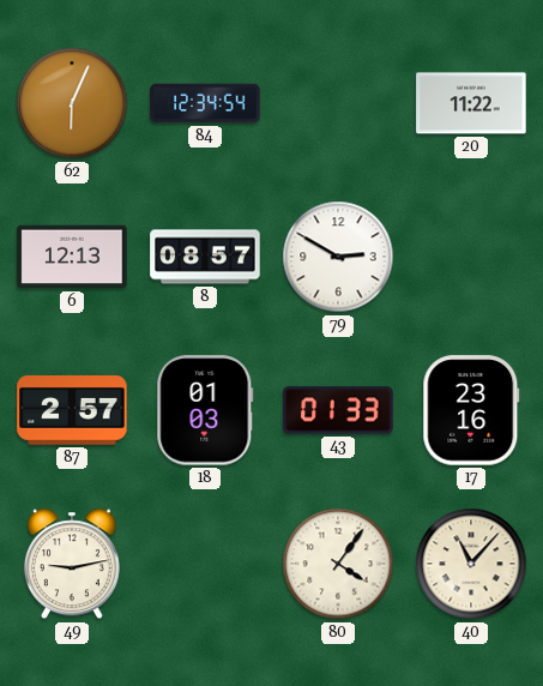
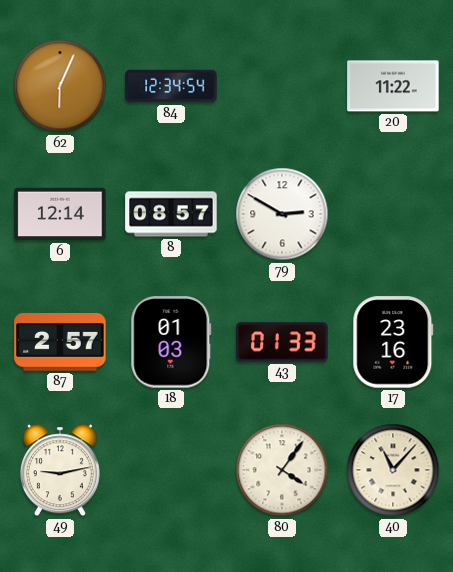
6: 12:13 -> 12:14 (60, 214)
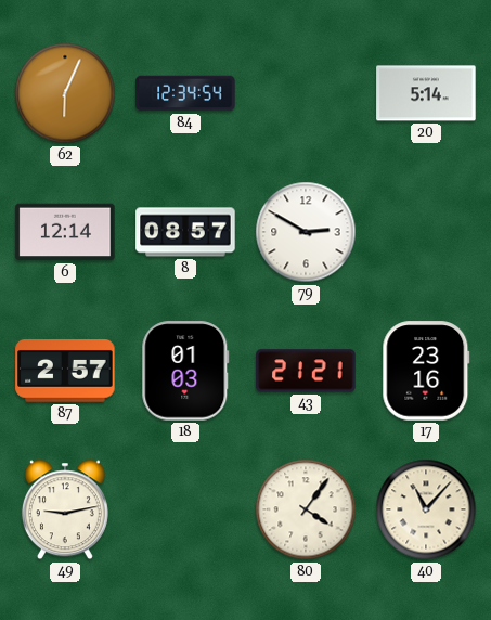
20: 11:22 -> 5:14 (426, 93)
43: 01:33 -> 21:21 (306, 371)
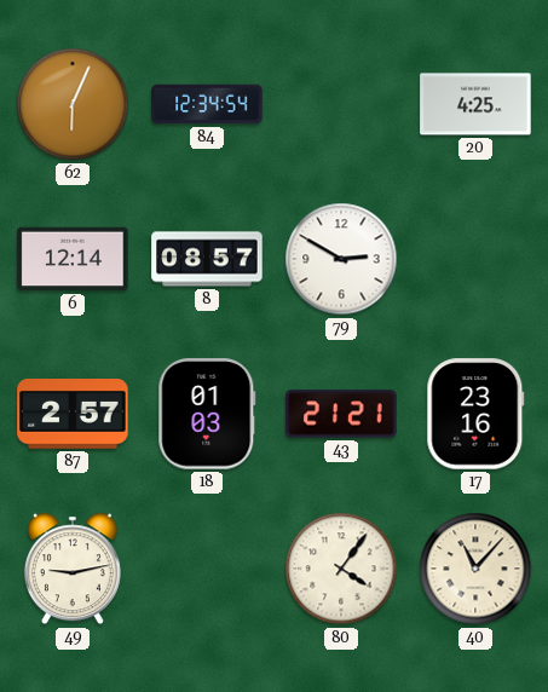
20: 5:14 -> 4:25 (475, 104)
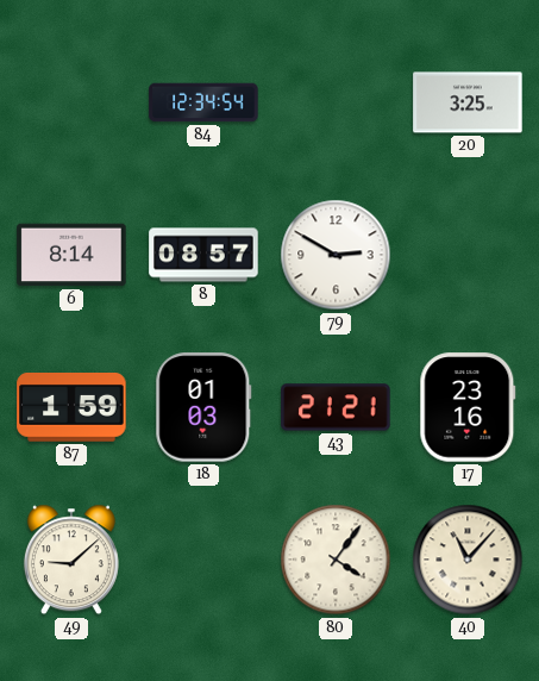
62: 6:04 -> none (73, 104)
20: 4:25 -> 3:25 (468, 102)
6: 12:14 -> 8:14 (71, 255)
87: 2:57 -> 1:59 (71, 407)
49: 9:13 -> 9:08 (71, 560)
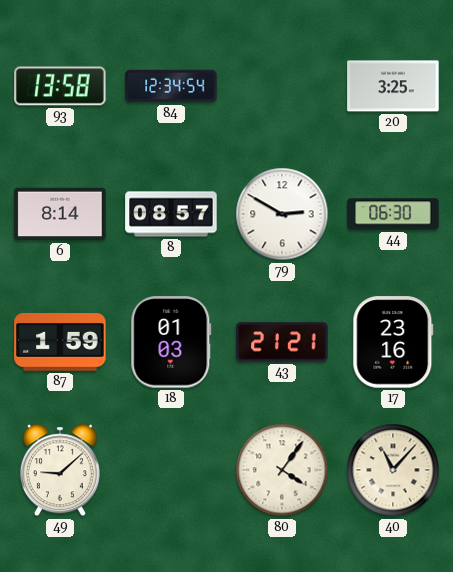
93: none -> 13:58 (60, 86)
44: none -> 06:30 (393, 214)
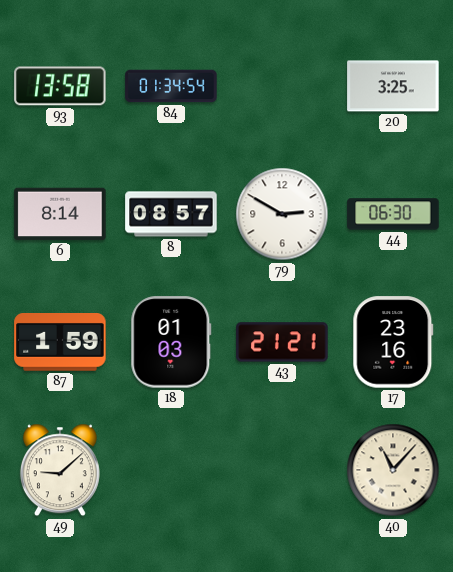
84: 12:34 -> 01:34 (171, 86)
80: 4:06 -> none (282, 470)
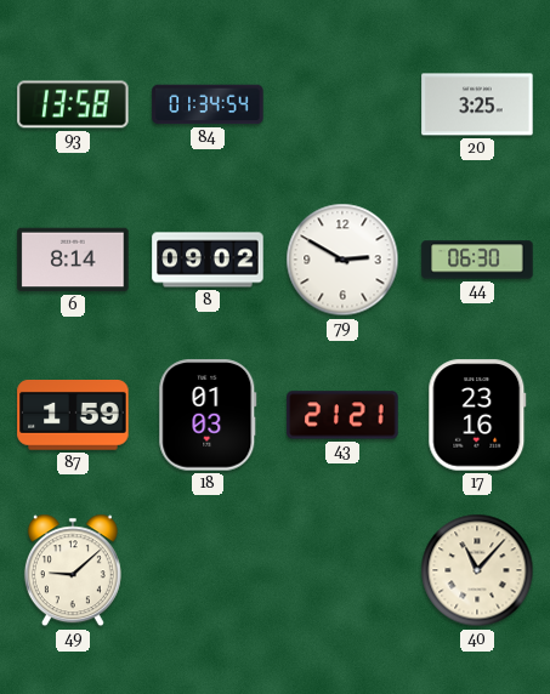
8: 08:57 -> 09:02 (208, 260)
